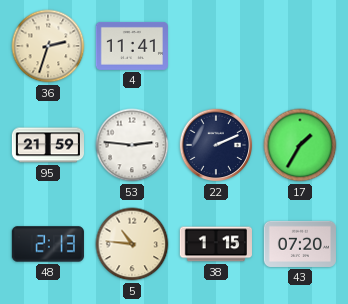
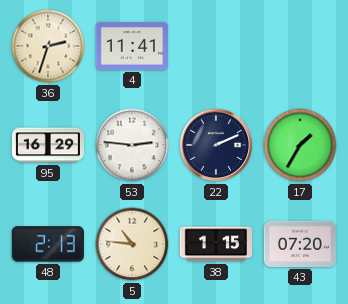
95: 21:59 -> 16:29 (47, 145)
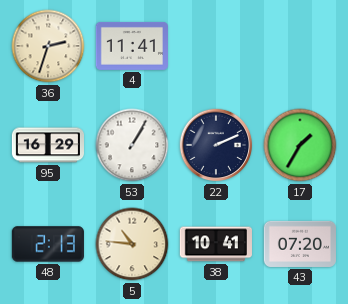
53: 2:46 -> 1:05 (132, 145)
38: 1:15 -> 10:41 (216, 244)
